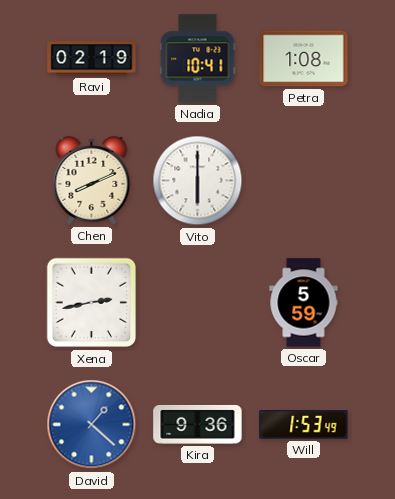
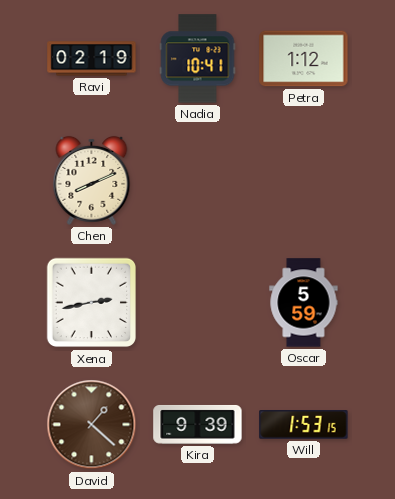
Petra: 1:08 -> 1:12 (304, 59)
Vito: 6:00 -> none (198, 181)
David dial: blue -> brown (92, 425)
Kira: 9:36 -> 9:39 (198, 424)
Will: 1:53:49 -> 1:53:15 (304, 425)
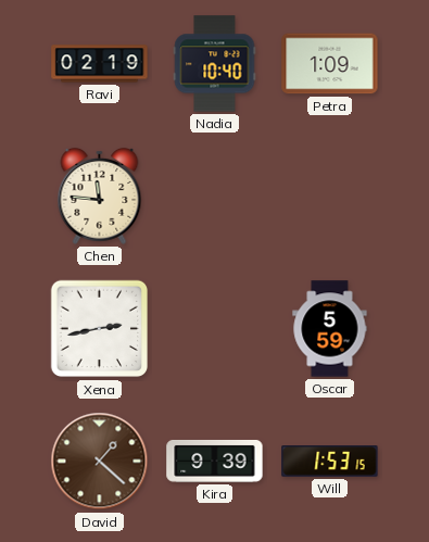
Nadia: 10:41 -> 10:40 (215, 64)
Petra: 1:12 -> 1:09 (330, 64)
Chen: 8:11 -> 11:46 (100, 196)
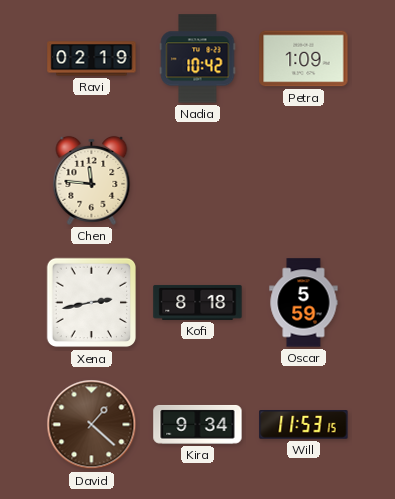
Nadia: 10:40 -> 10:42 (198, 59)
Kofi: none -> 8:18 (198, 302)
Kira: 9:39 -> 9:34 (198, 424)
Will: 1:53 -> 11:53 (304, 425)
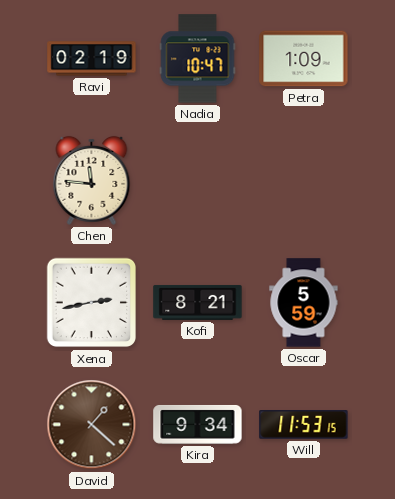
Nadia: 10:42 -> 10:47 (198, 59)
Kofi: 8:18 -> 8:21 (198, 302)
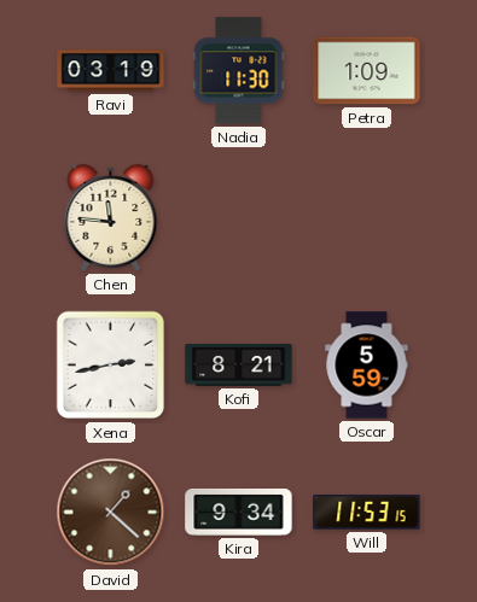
Ravi: 02:19 -> 03:19 (111, 71)
Nadia: 10:47 -> 11:30 (239, 71)
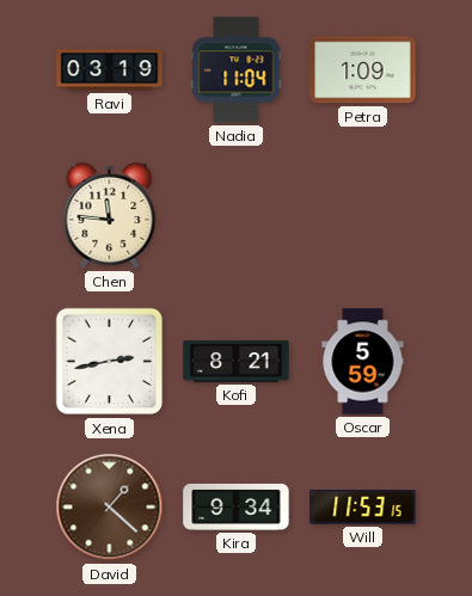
Nadia: 11:30 -> 11:04 (237, 70)
